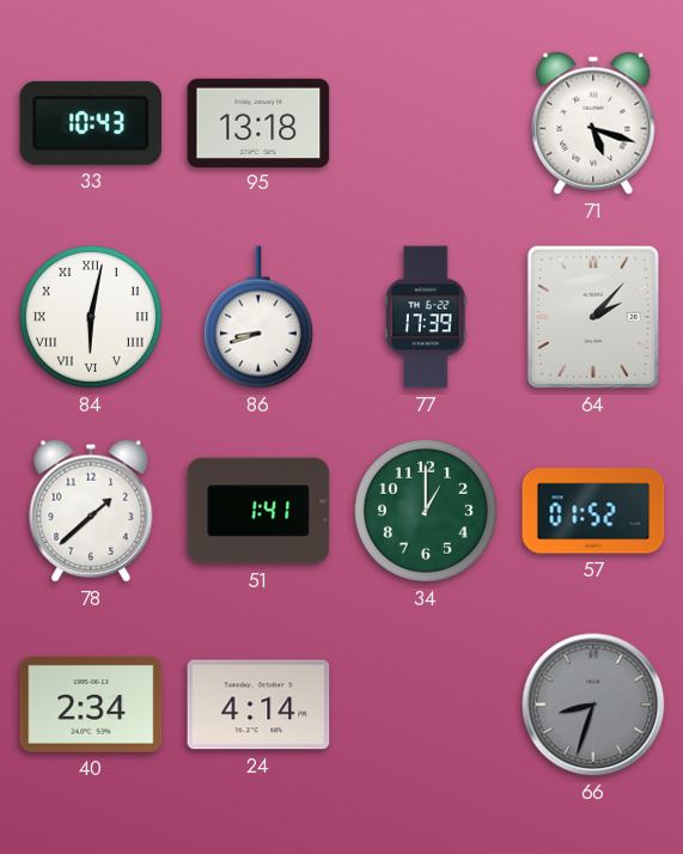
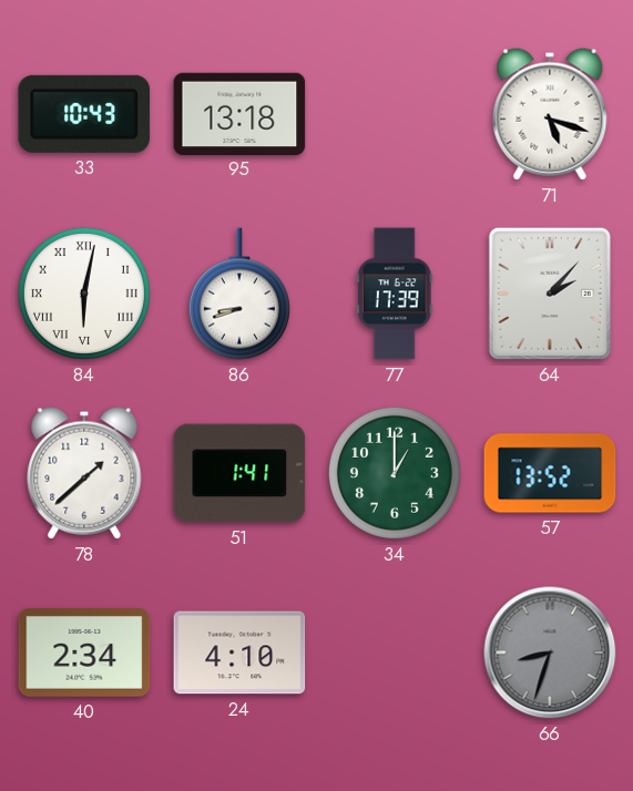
57: 01:52 -> 13:52 (550, 473)
24: 4:14 -> 4:10 (239, 653)
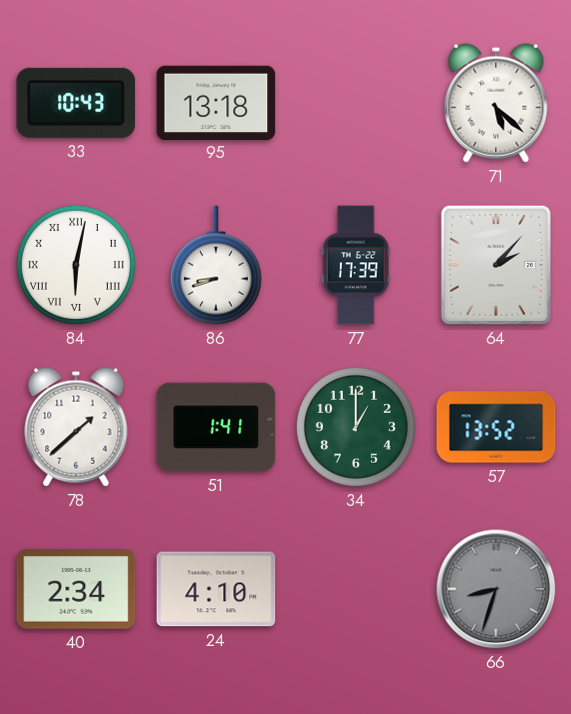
71: 5:18 -> 5:22 (496, 103)
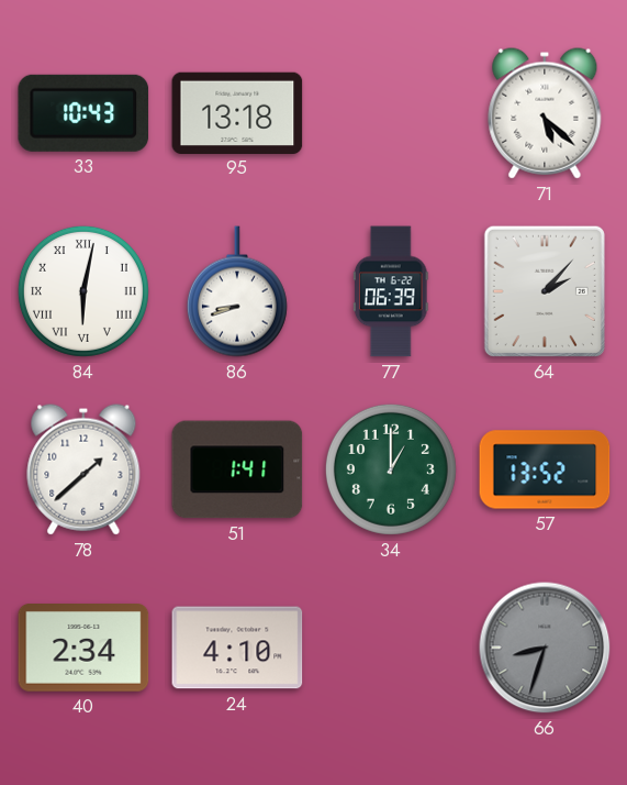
77: 17:39 -> 06:39 (391, 291)
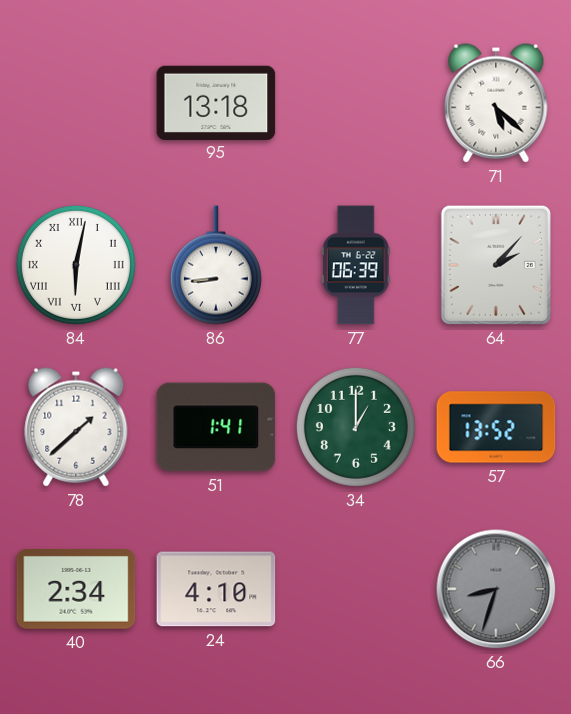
33: 10:43 -> none (83, 113)
86: 8:42 -> 8:44 (216, 265)
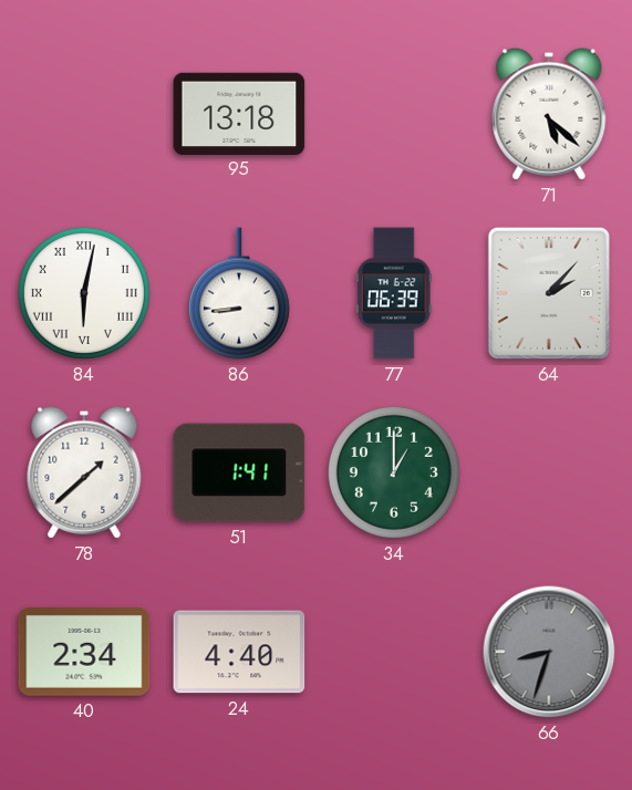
57: 13:52 -> none (496, 427)
24: 4:10 -> 4:40 (239, 652)
